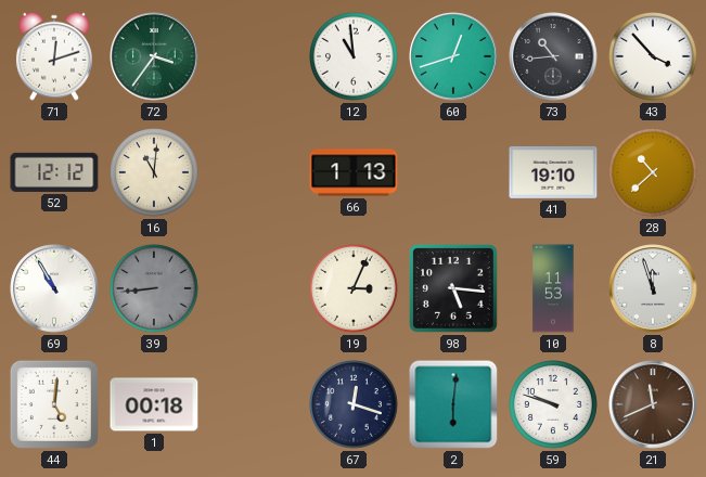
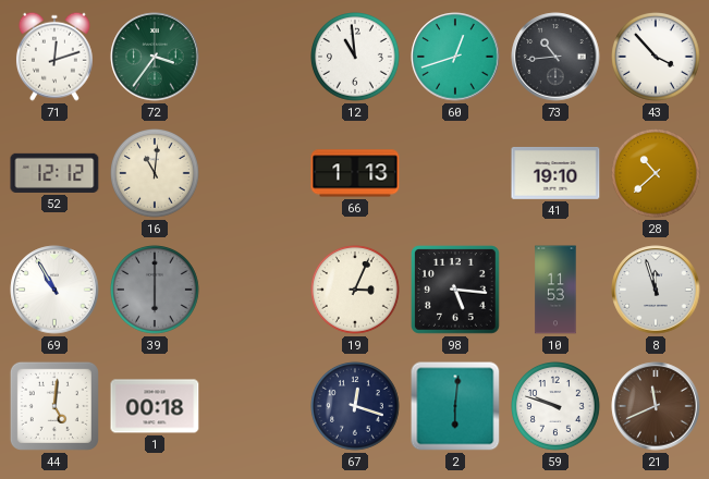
39: 8:44 -> 6:00 (156, 291)
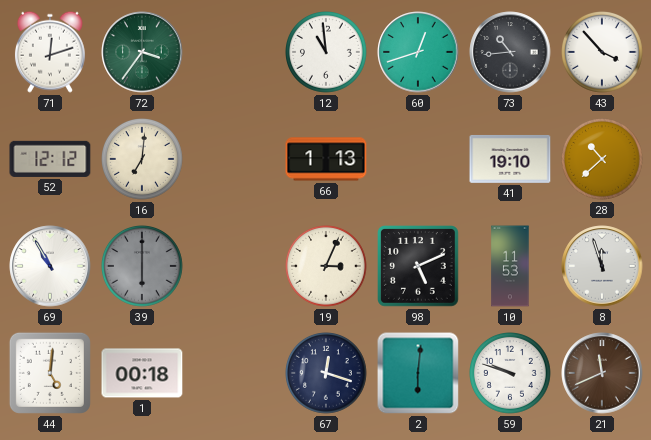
16: 11:01 -> 7:01 (143, 160)
98: 5:16 -> 5:11 (419, 267)
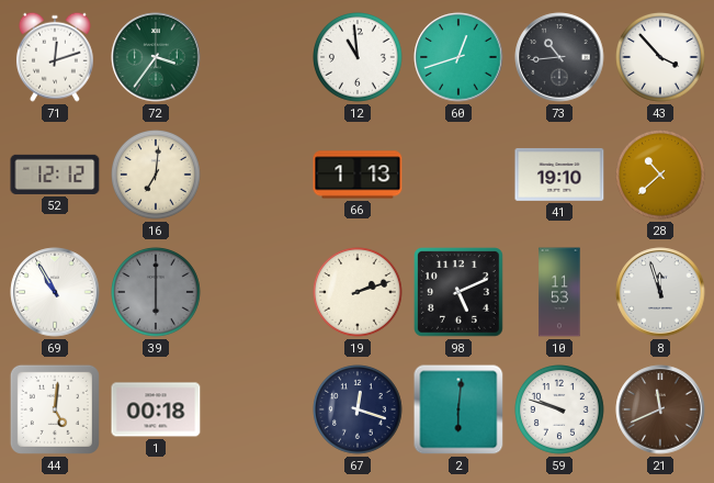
19: 3:04 -> 2:12 (359, 293)
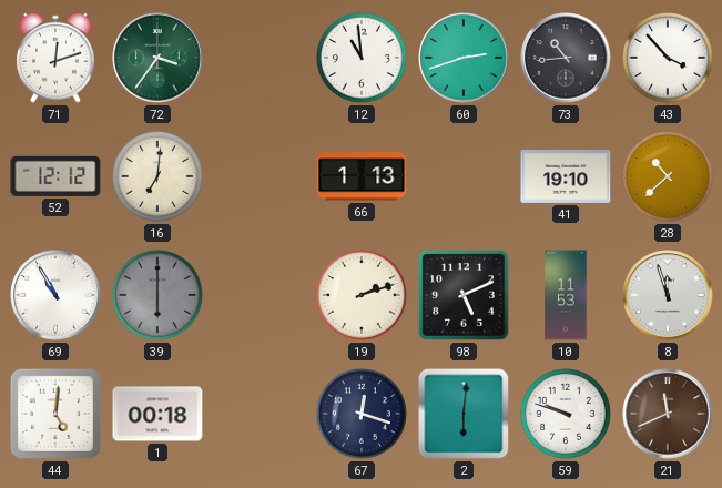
60: 12:42 -> 2:42 (464, 58)
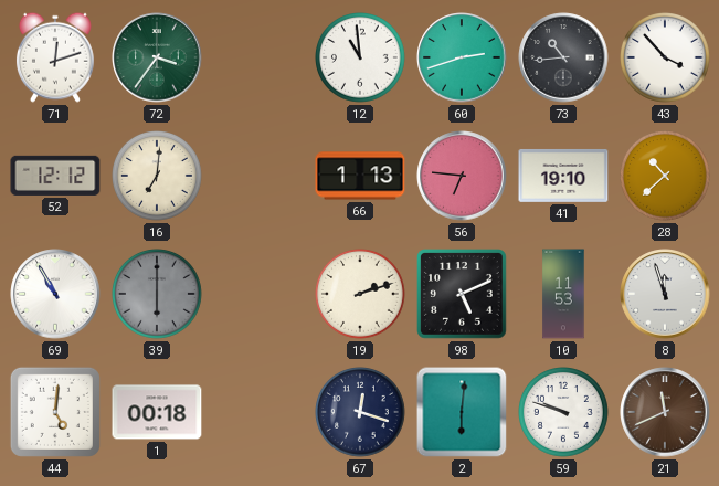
56: none -> 6:46 (462, 176)
